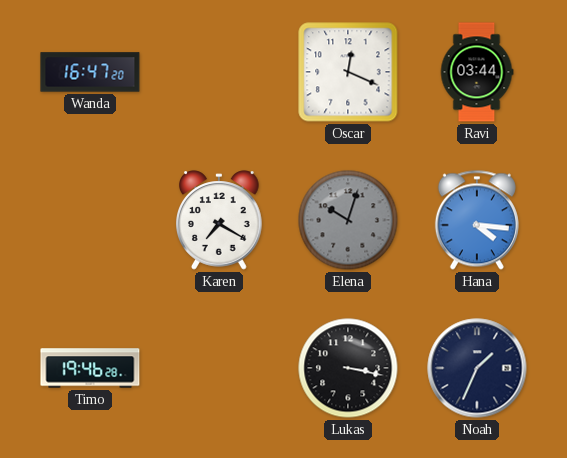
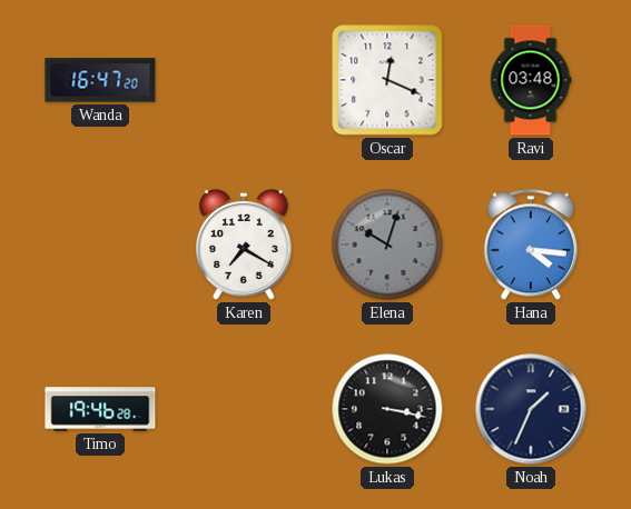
Ravi: 03:44 -> 03:48 (531, 80)
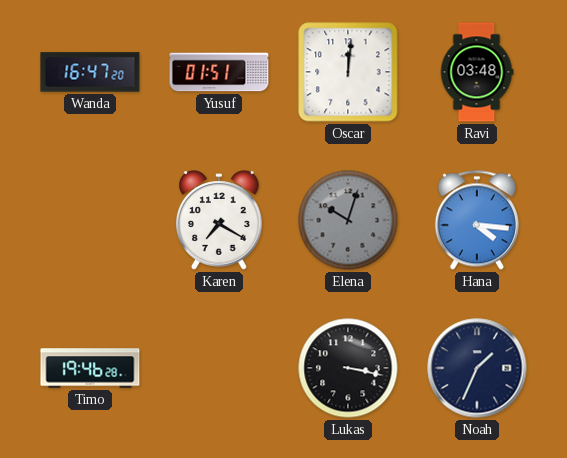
Yusuf: none -> 01:51 (219, 72)
Oscar: 12:19 -> 12:01 (348, 72)
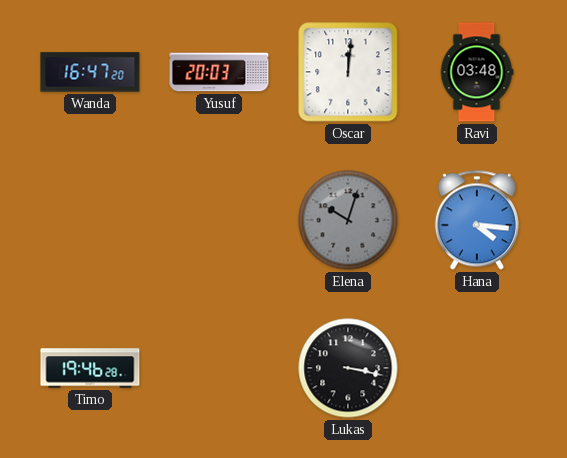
Yusuf: 01:51 -> 20:03 (219, 72)
Karen: 7:20 -> none (220, 220)
Noah: 1:34 -> none (477, 368)
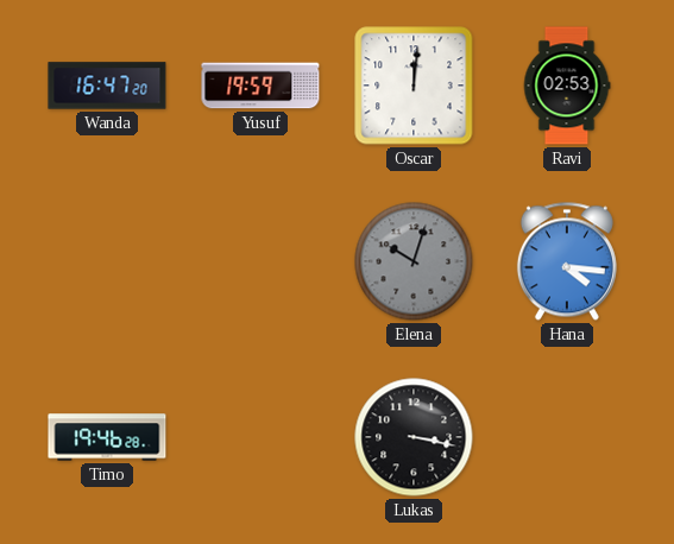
Yusuf: 20:03 -> 19:59 (260, 86)
Ravi: 03:48 -> 02:53 (567, 86)
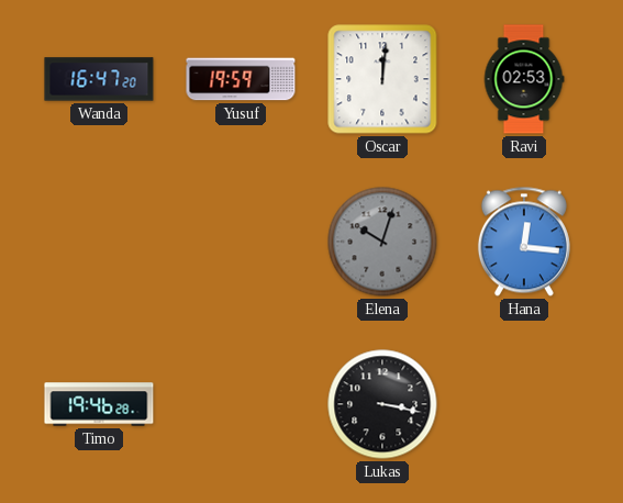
Hana: 4:16 -> 12:16 (524, 242)
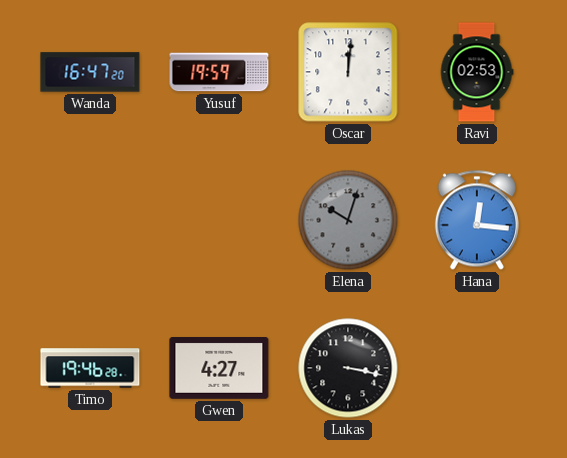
Gwen: none -> 4:27 (219, 369)
